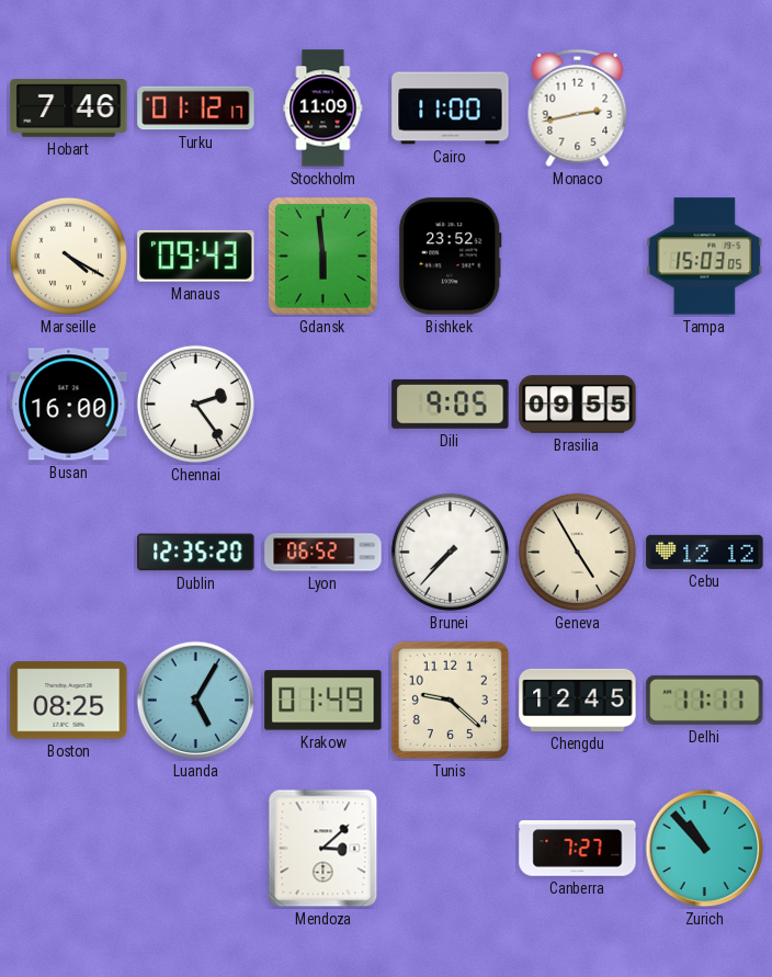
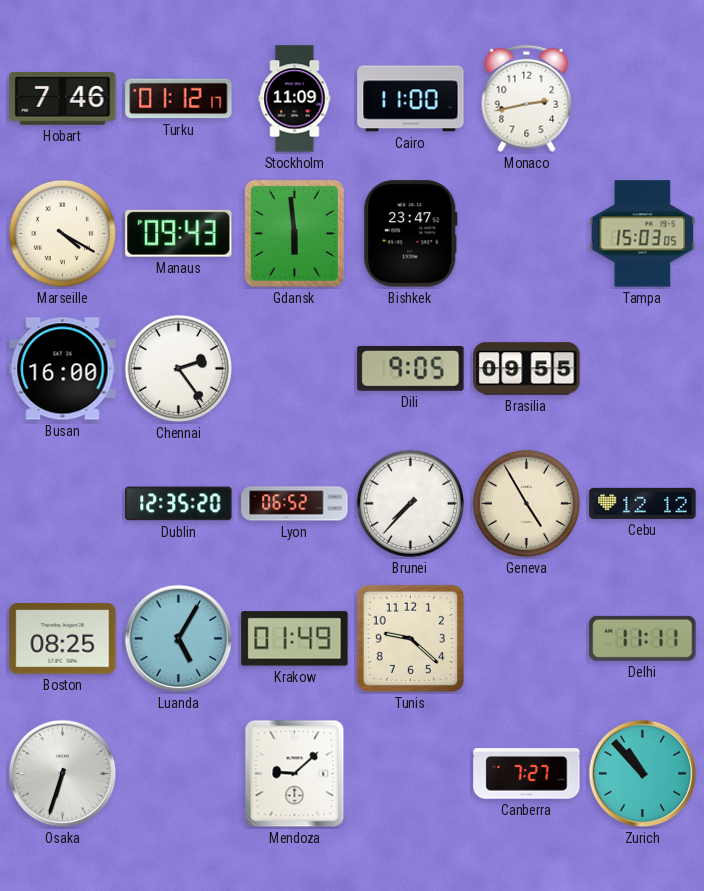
Bishkek: 23:52 -> 23:47 (411, 234)
Chengdu: 12:45 -> none (578, 700)
Osaka: none -> 6:33 (63, 774)
Mendoza: 3:08 -> 9:08 (295, 774)
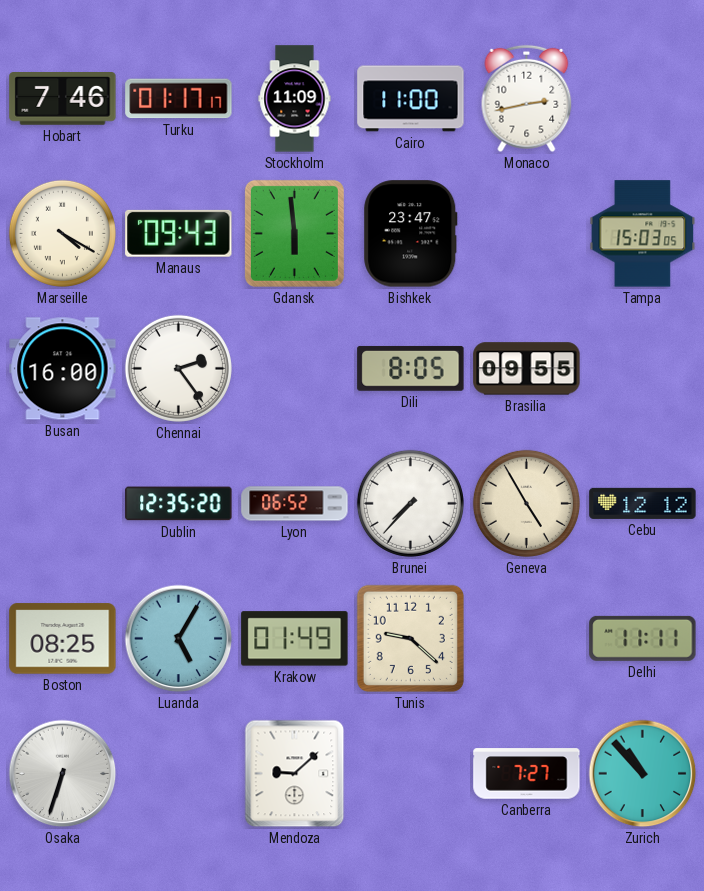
Turku: 01:12 -> 01:17 (179, 99)
Dili: 9:05 -> 8:05 (411, 368)
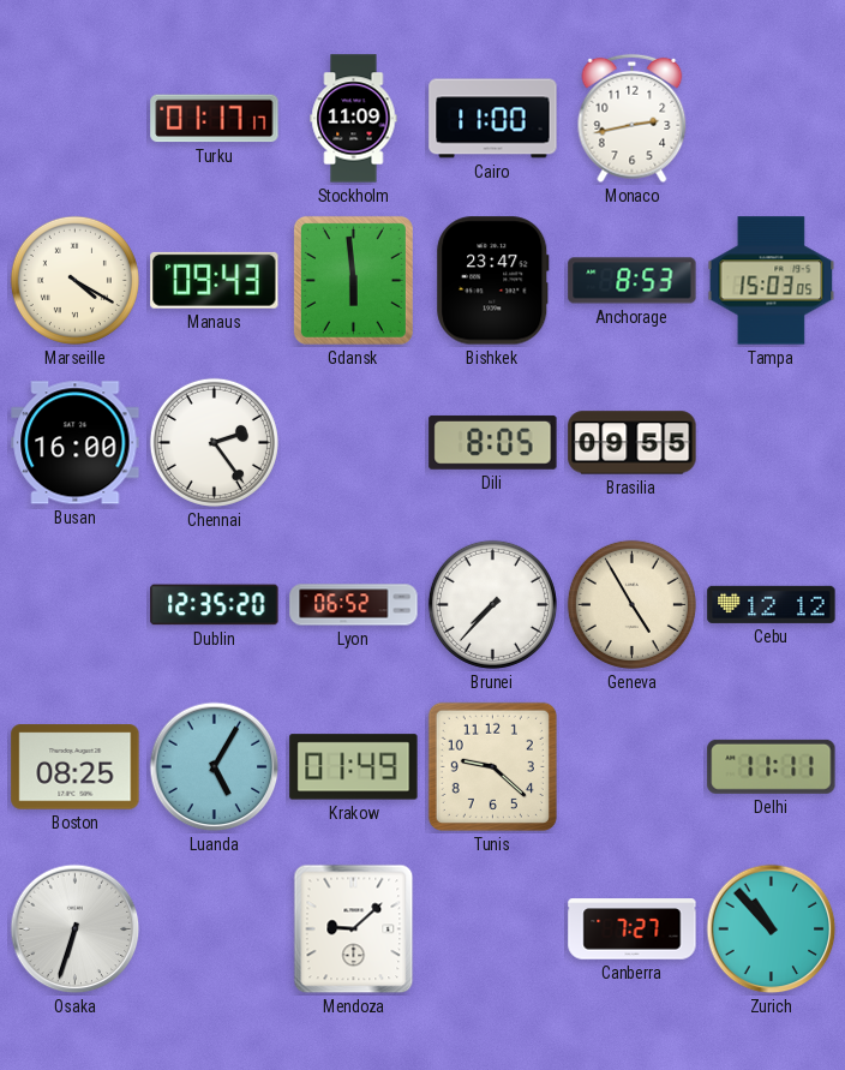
Hobart: 7:46 -> none (63, 99)
Anchorage: none -> 8:53 (633, 281)
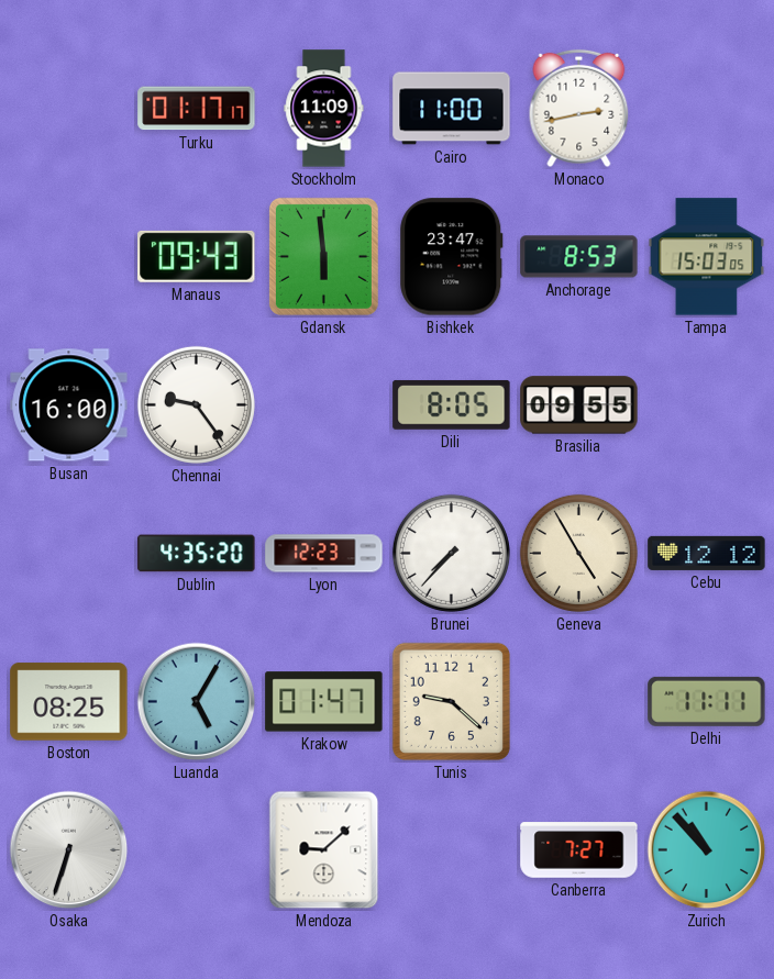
Marseille: 4:20 -> none (74, 280)
Chennai: 2:24 -> 9:24 (196, 404)
Dublin: 12:35 -> 4:35 (197, 554)
Lyon: 06:52 -> 12:23 (324, 554)
Krakow: 01:49 -> 01:47 (324, 702)
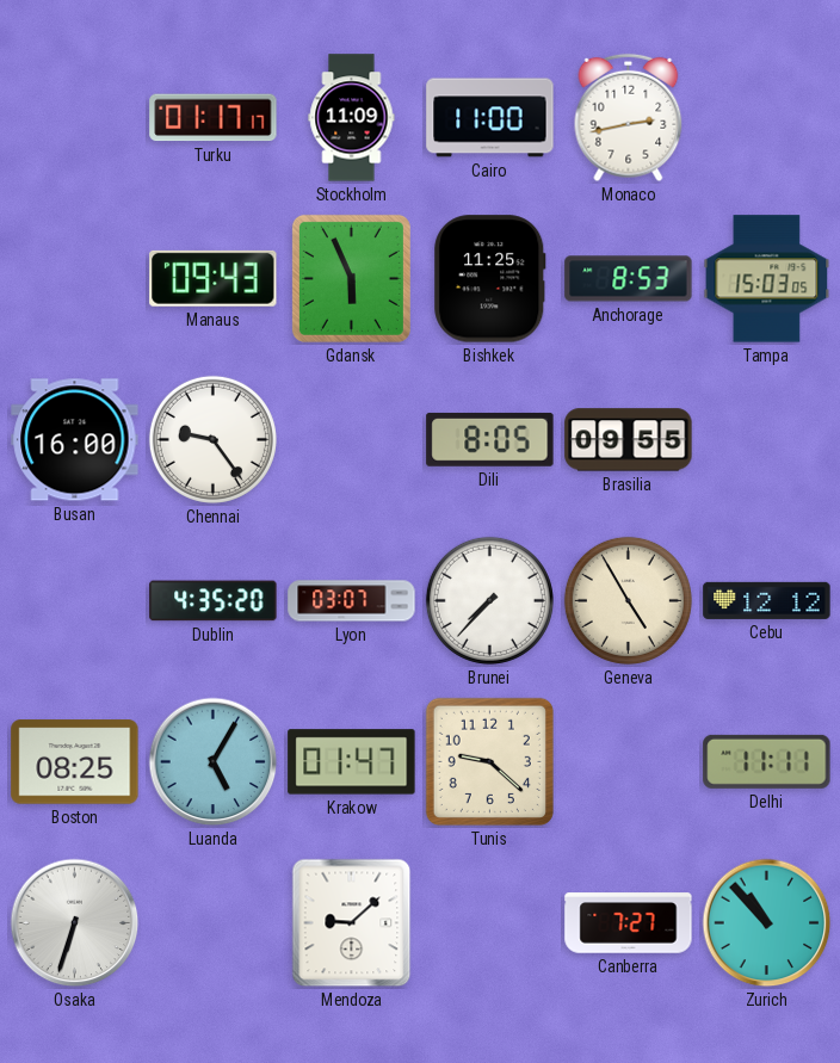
Gdansk: 5:59 -> 5:56 (351, 278)
Bishkek: 23:47 -> 11:25 (490, 279)
Lyon: 12:23 -> 03:07 (352, 601)
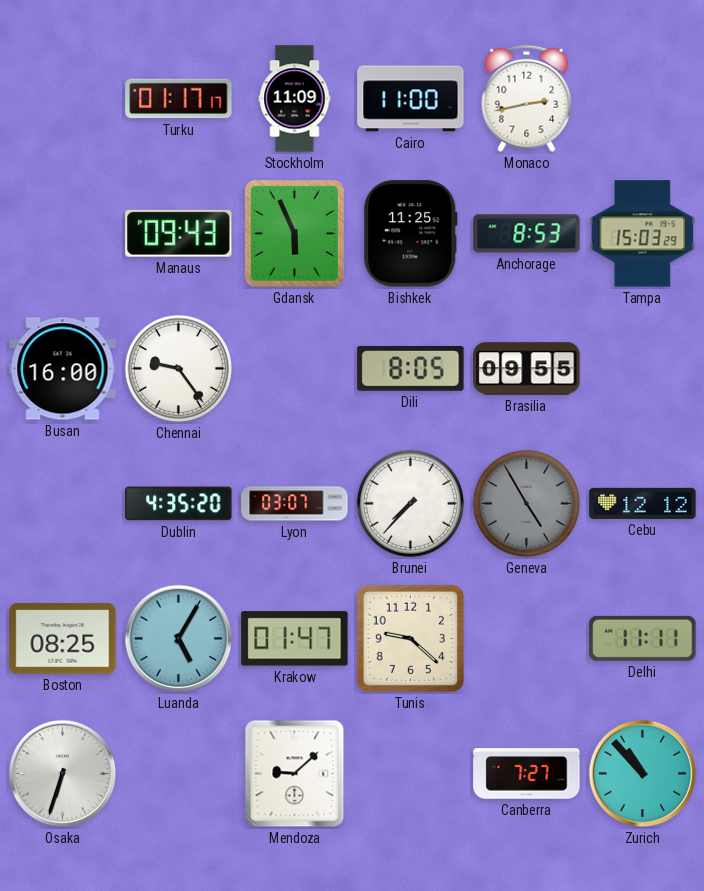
Tampa: 15:03:05 -> 15:03:29 (643, 234)
Geneva dial: cream -> grey (526, 503)
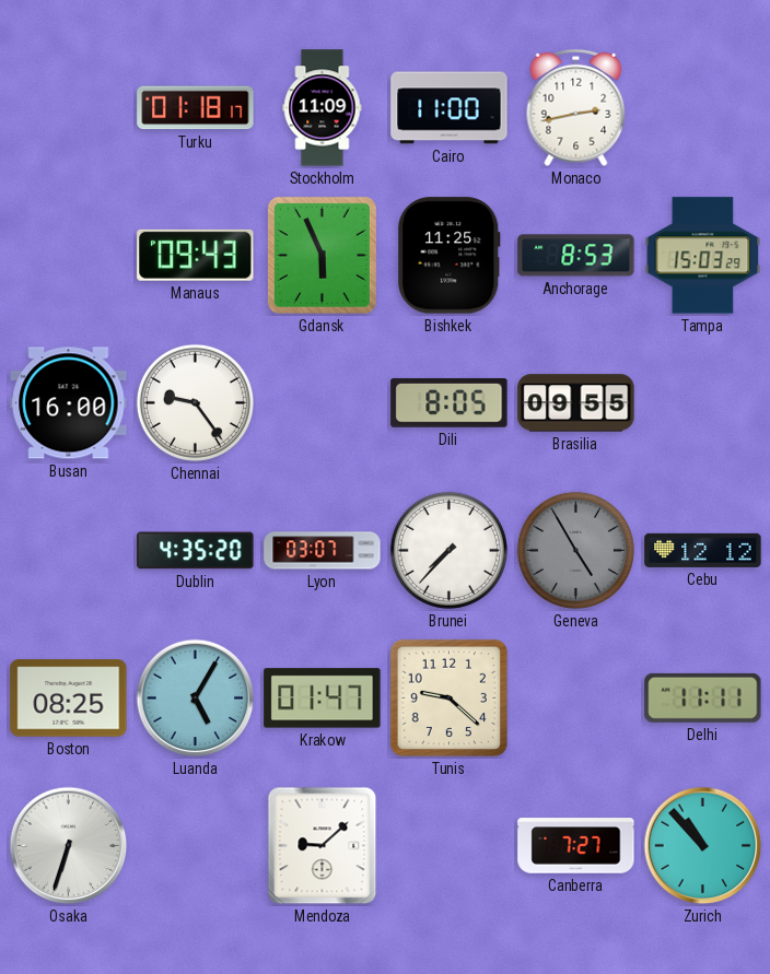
Turku: 01:17 -> 01:18 (196, 108)
